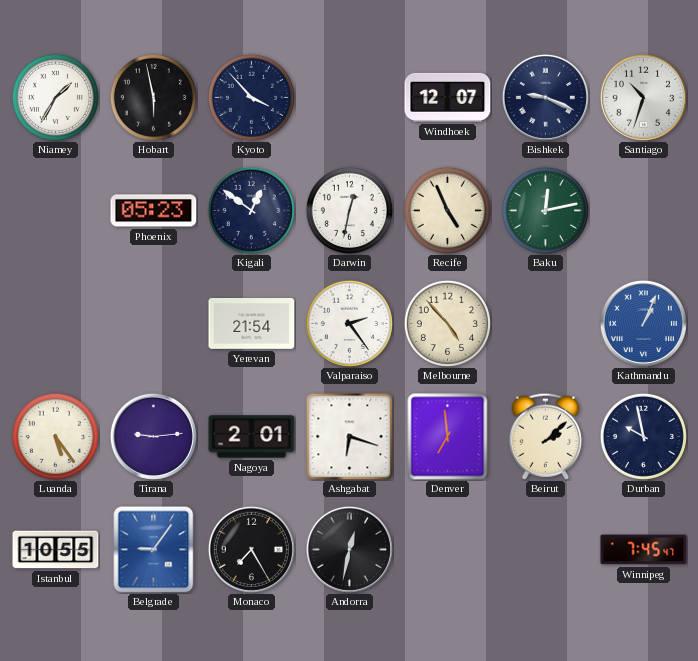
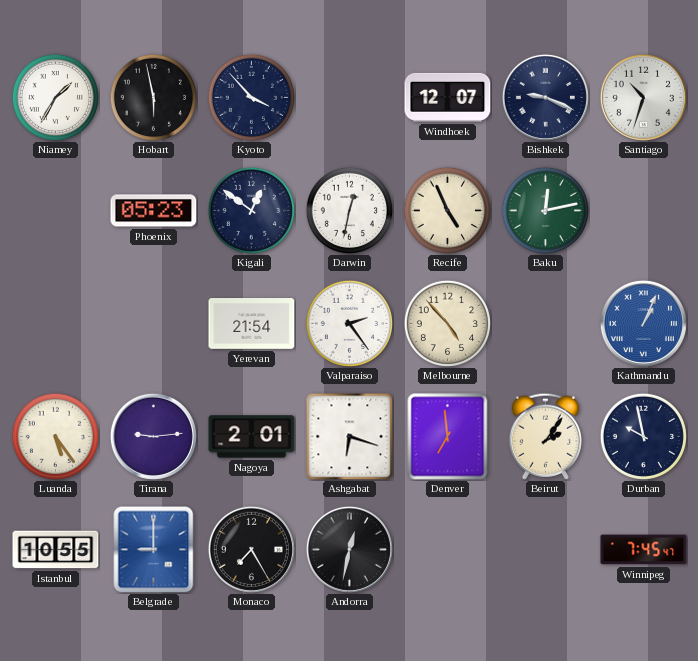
Beirut: 2:08 -> 2:06 (545, 436)
Belgrade: 9:06 -> 9:00 (154, 549)
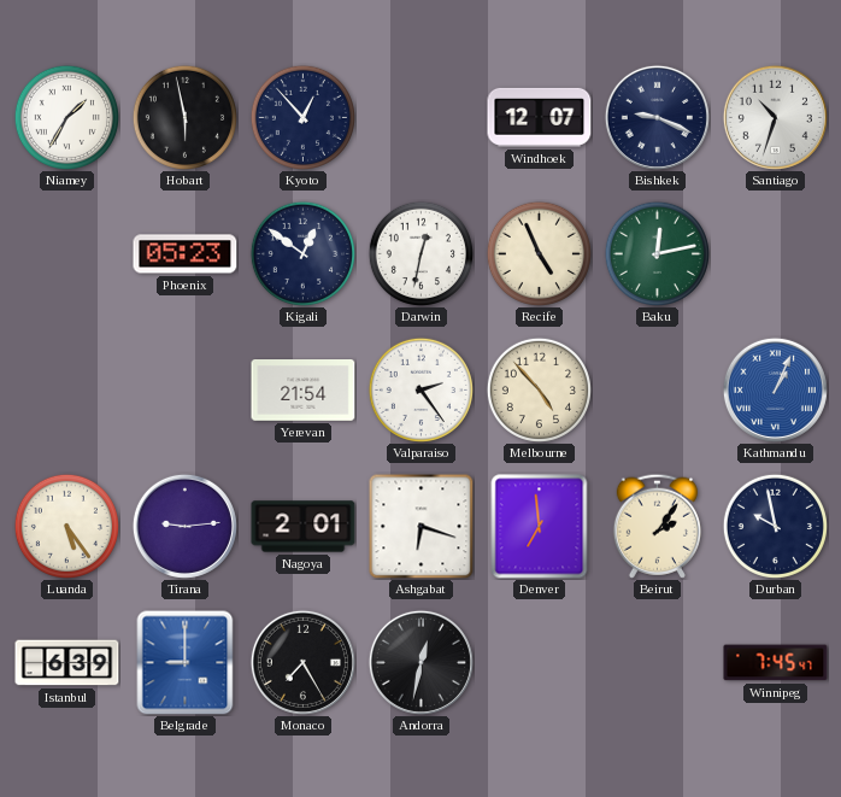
Kyoto: 3:53 -> 12:53 (302, 117)
Istanbul: 10:55 -> 6:39 (67, 663)
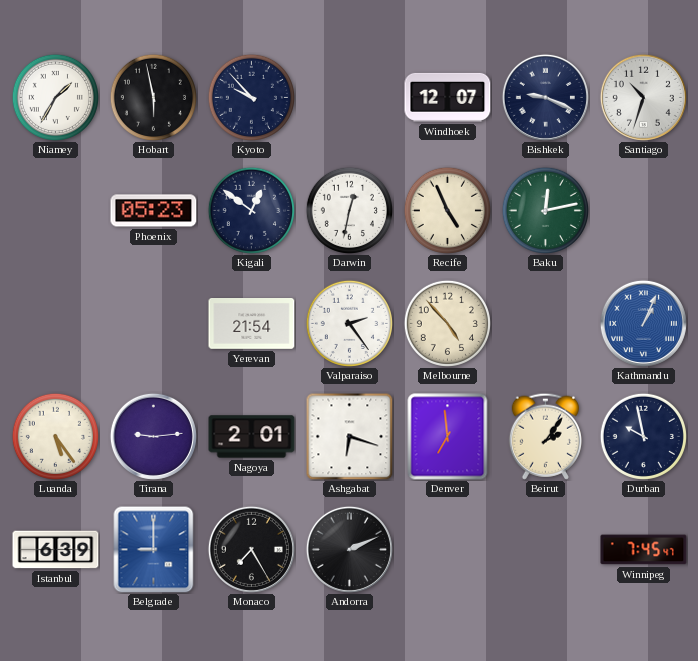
Kyoto: 12:53 -> 9:53 (251, 97)
Andorra: 12:32 -> 2:11 (349, 549)
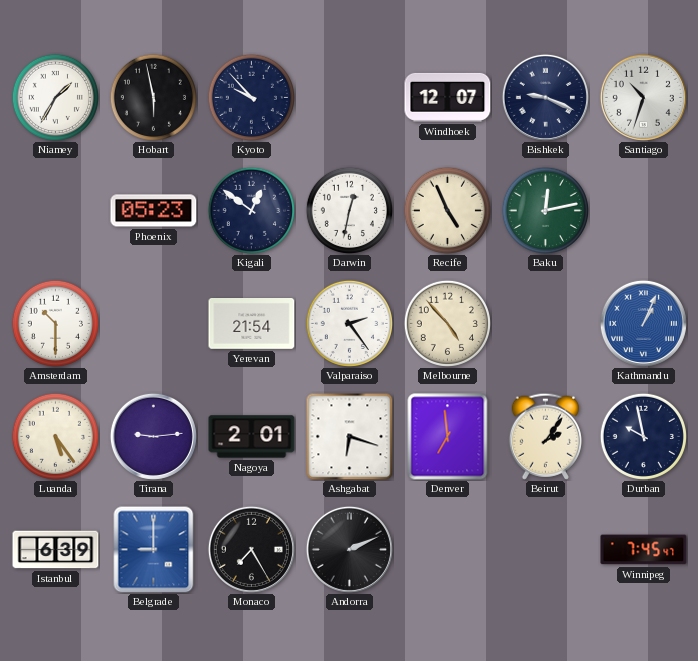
Amsterdam: none -> 10:30 (55, 323)
